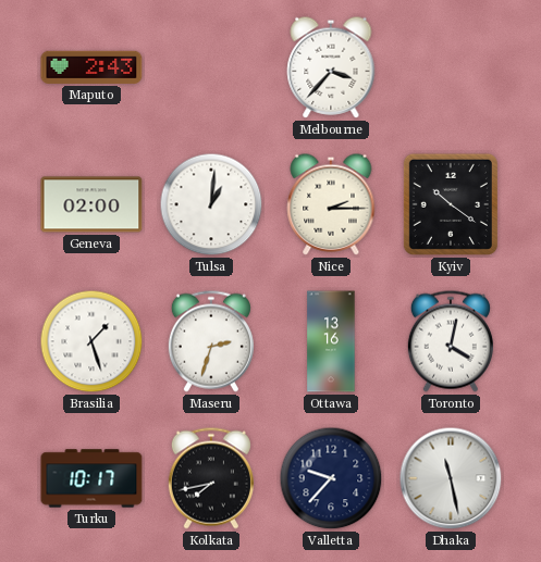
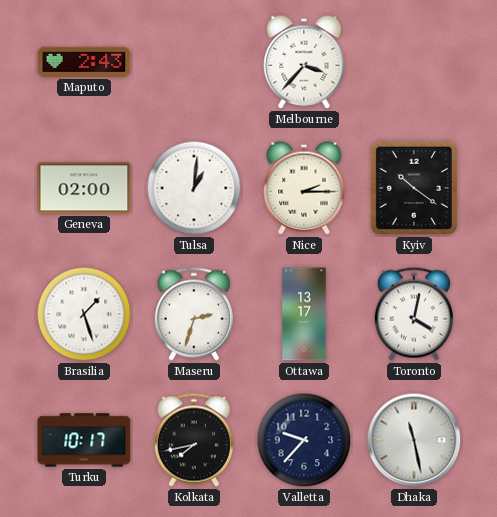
Ottawa: 13:16 -> 13:17 (304, 314)
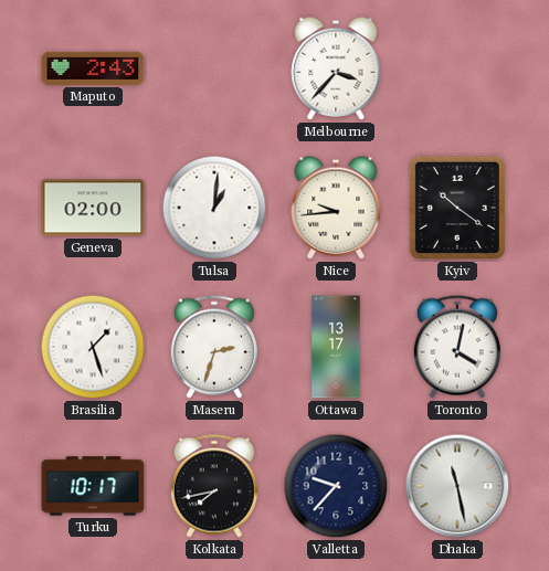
Nice: 2:15 -> 9:44 (336, 208)
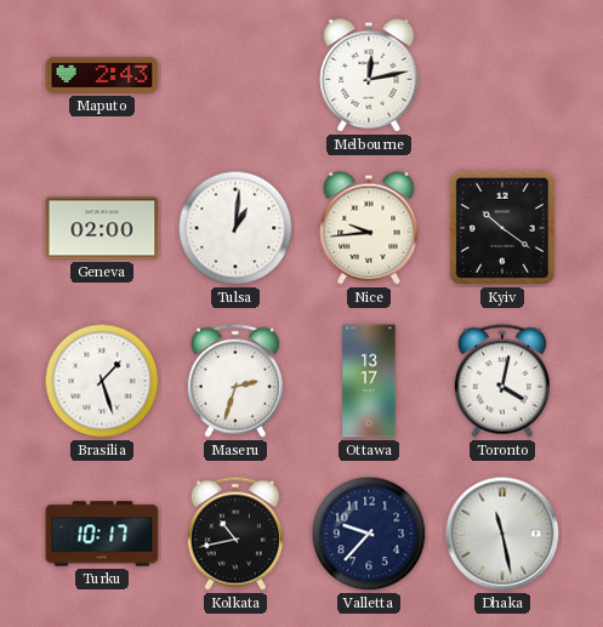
Melbourne: 3:37 -> 12:13 (369, 75)
Kolkata: 7:43 -> 10:43 (235, 534)
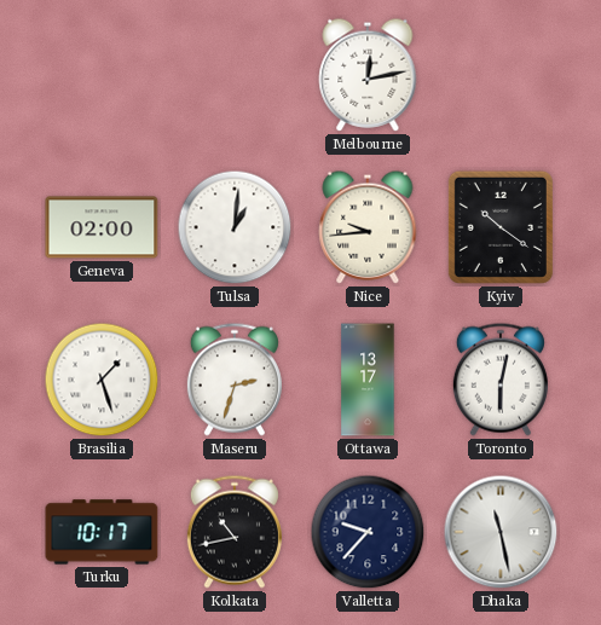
Maputo: 2:43 -> none (102, 75)
Toronto: 4:02 -> 6:02 (501, 380)
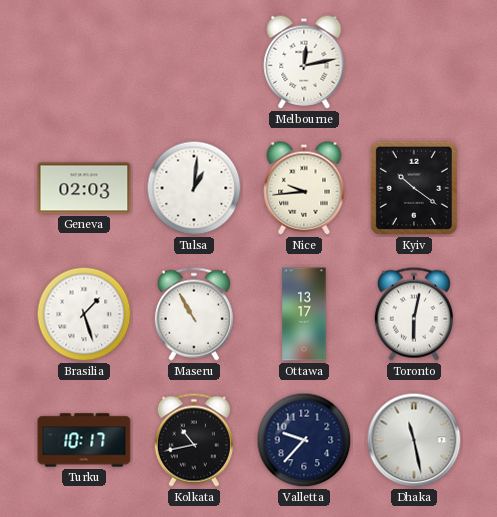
Geneva: 02:00 -> 02:03 (84, 188)
Maseru: 2:33 -> 10:55 (194, 314)
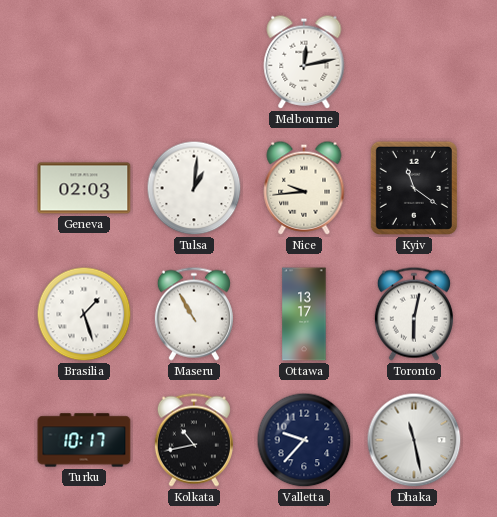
Kyiv: 10:21 -> 11:21 (414, 188)
